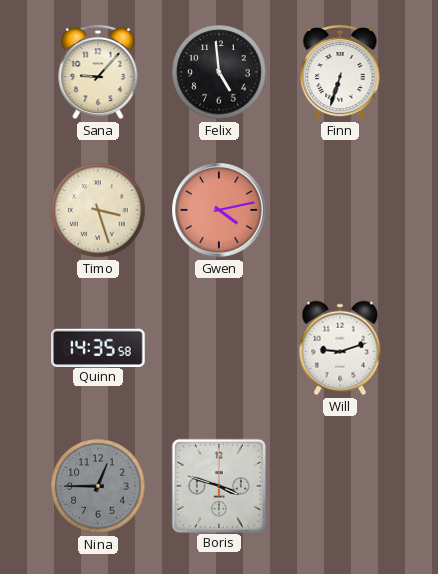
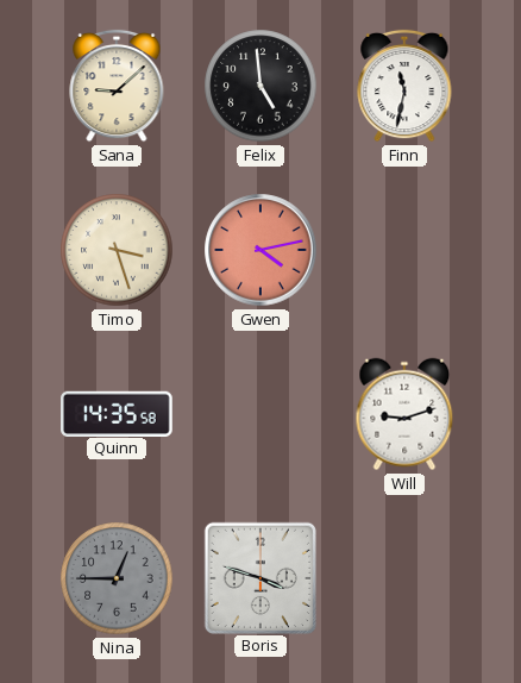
Sana: 9:07 -> 9:08 (117, 86)
Finn: 6:33 -> 11:32 (404, 86)
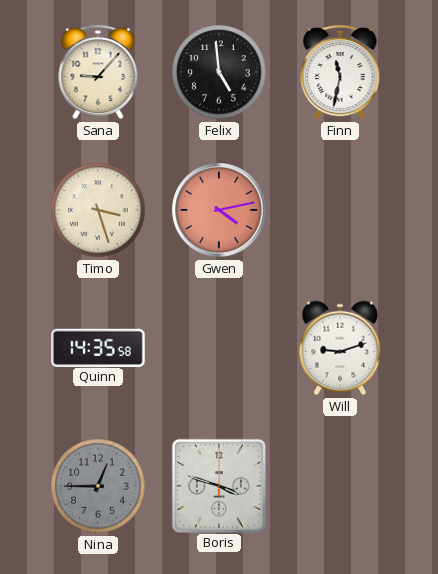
Sana: 9:08 -> 9:07 (98, 72)
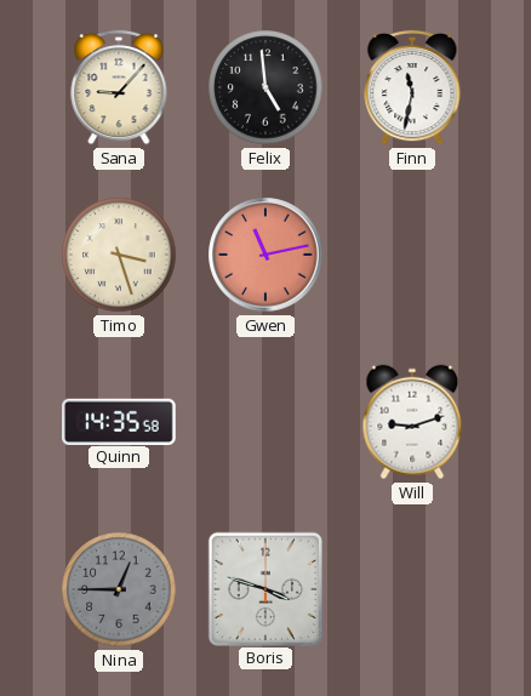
Gwen: 4:13 -> 11:13 (265, 255)
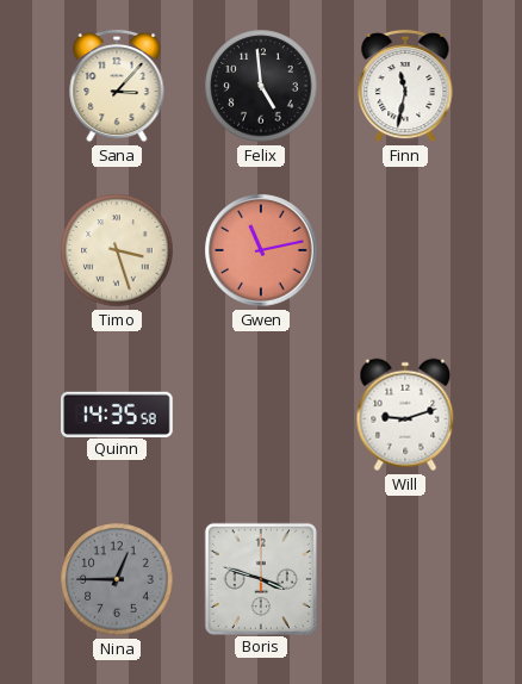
Sana: 9:07 -> 3:07 (117, 86)
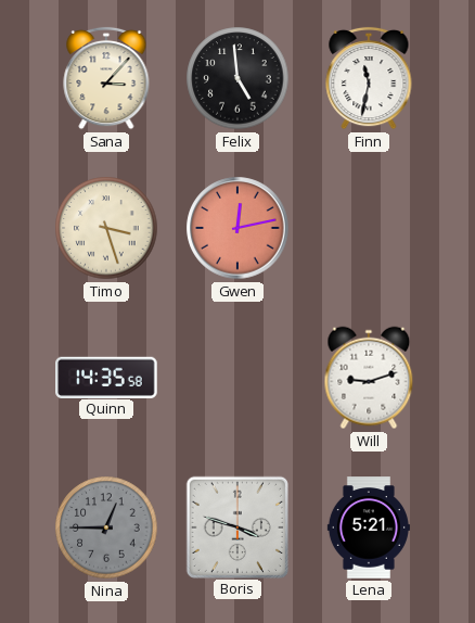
Gwen: 11:13 -> 12:13 (237, 228)
Lena: none -> 5:21 (369, 527)
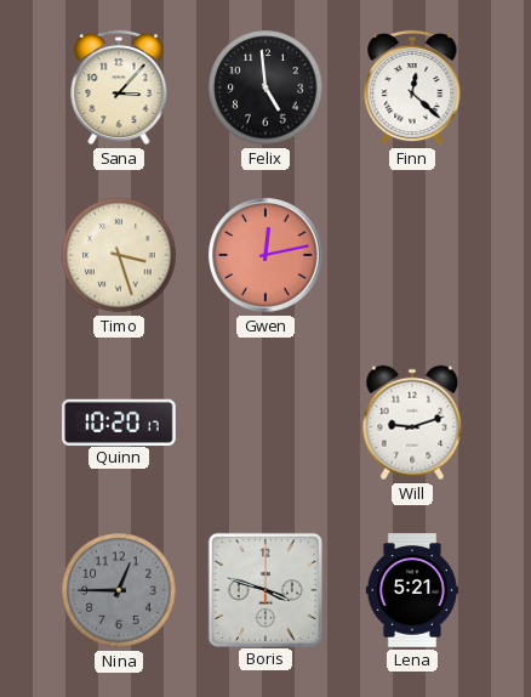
Finn: 11:32 -> 12:22 (412, 87)
Quinn: 14:35 -> 10:20 (119, 421)
